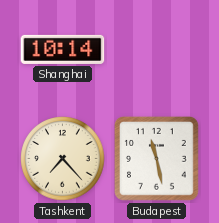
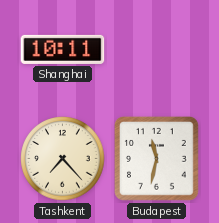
Shanghai: 10:14 -> 10:11 (63, 49)
Budapest: 11:28 -> 11:32 (157, 159)
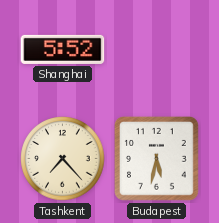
Shanghai: 10:11 -> 5:52 (63, 49)
Budapest: 11:32 -> 5:32 (157, 159)
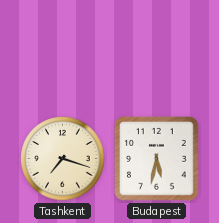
Shanghai: 5:52 -> none (63, 49)
Tashkent: 7:23 -> 7:18 (63, 159)
